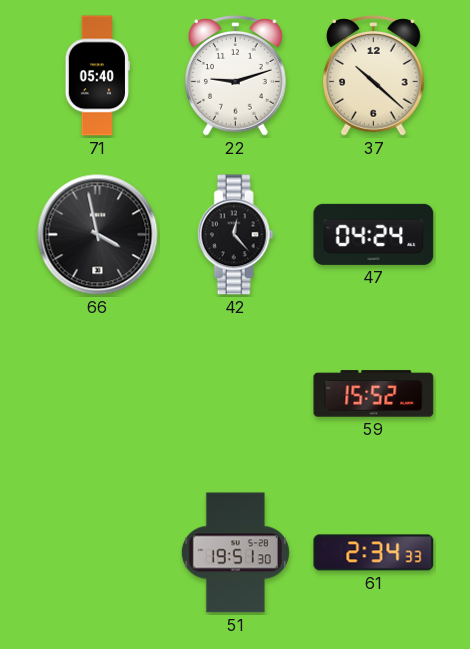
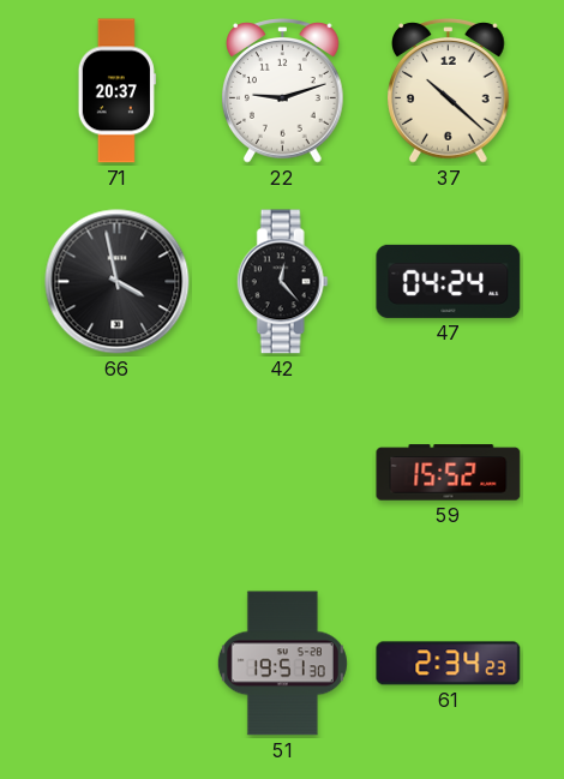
71: 05:40 -> 20:37 (116, 91)
61: 2:34:33 -> 2:34:23 (449, 664)
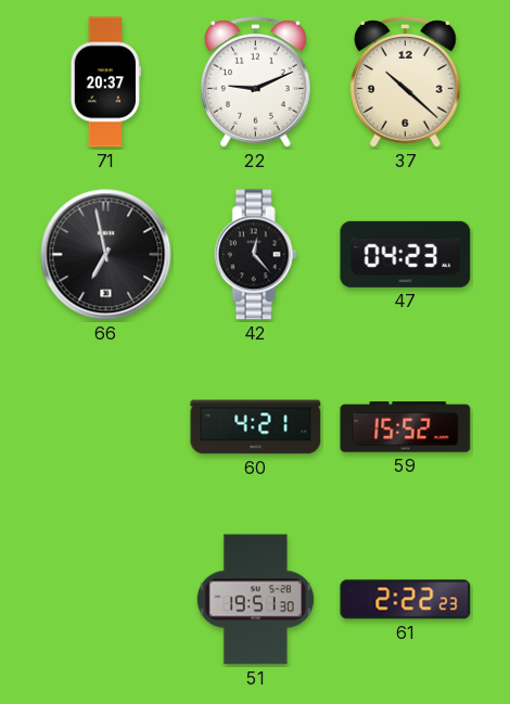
22: 9:12 -> 9:11 (256, 82)
66: 3:58 -> 6:58 (106, 255)
47: 04:24 -> 04:23 (406, 254)
60: none -> 4:21 (256, 427)
61: 2:34 -> 2:22 (406, 600)
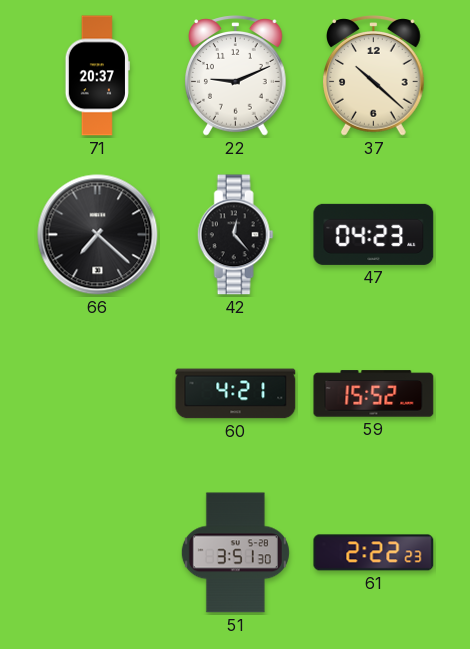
66: 6:58 -> 7:22 (98, 235)
51: 19:51 -> 3:51 (235, 553)
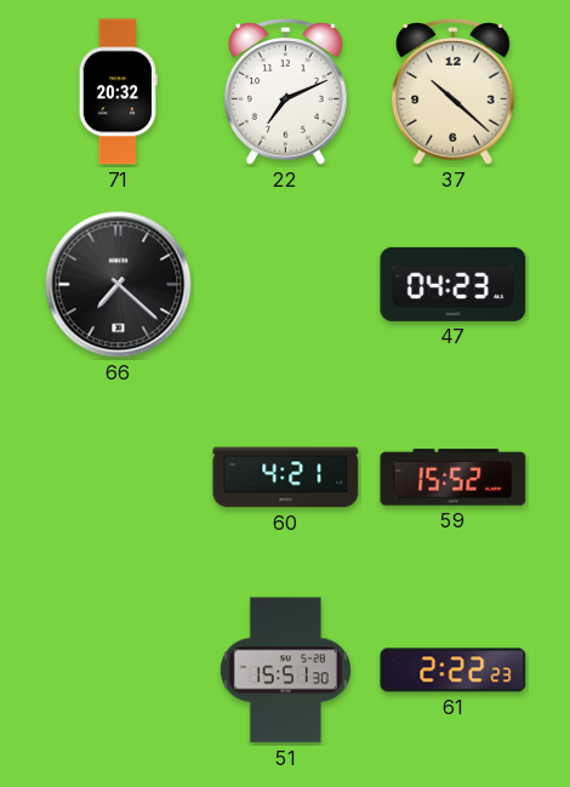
71: 20:37 -> 20:32 (118, 92)
22: 9:11 -> 7:11 (286, 92)
42: 12:23 -> none (235, 235)
51: 3:51 -> 15:51 (285, 671)
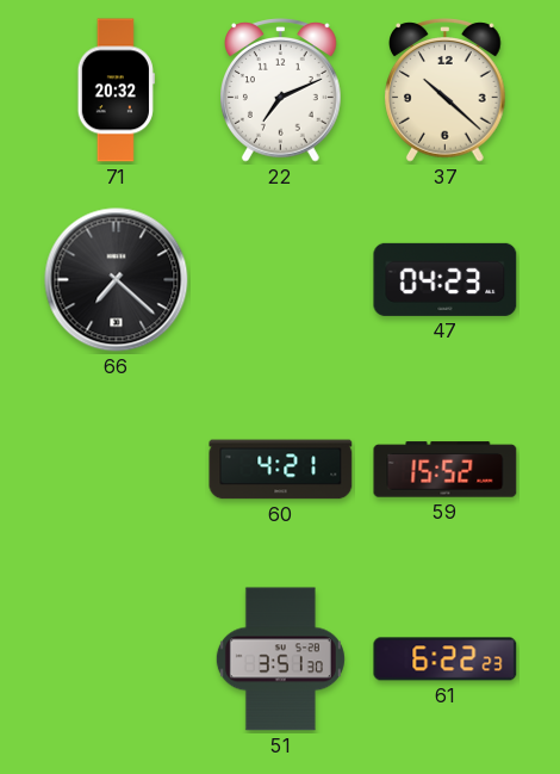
51: 15:51 -> 3:51 (280, 660)
61: 2:22 -> 6:22 (446, 660)
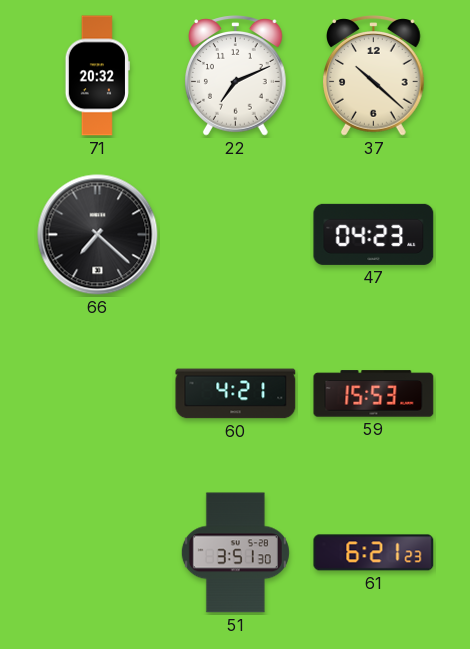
59: 15:52 -> 15:53 (374, 394)
61: 6:22 -> 6:21 (374, 553)
